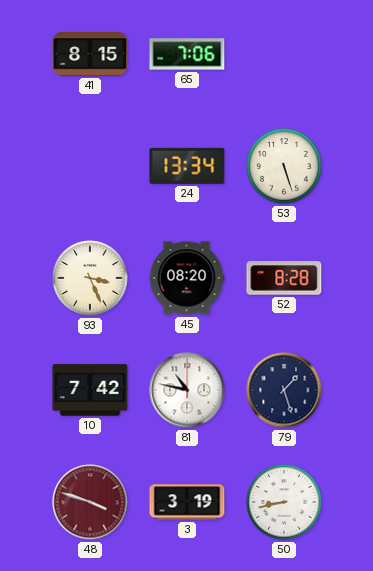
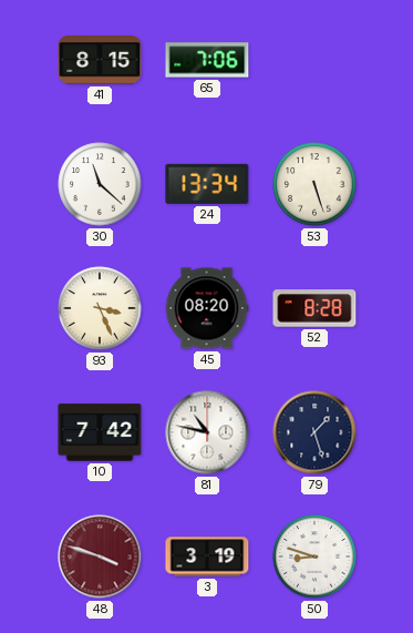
30: none -> 11:22 (100, 184)
50: 8:43 -> 8:48 (314, 557)
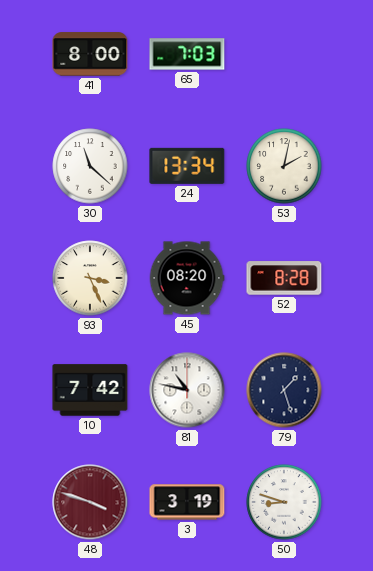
41: 8:15 -> 8:00 (90, 54)
65: 7:06 -> 7:03 (187, 54)
53: 5:27 -> 2:02 (284, 166)
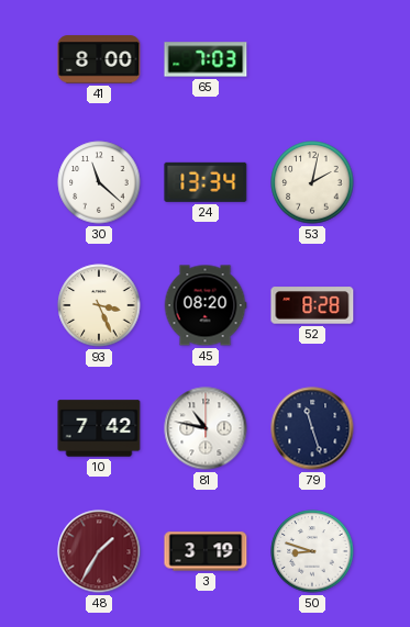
79: 1:27 -> 11:27 (312, 428)
48: 3:48 -> 1:35 (99, 551)
